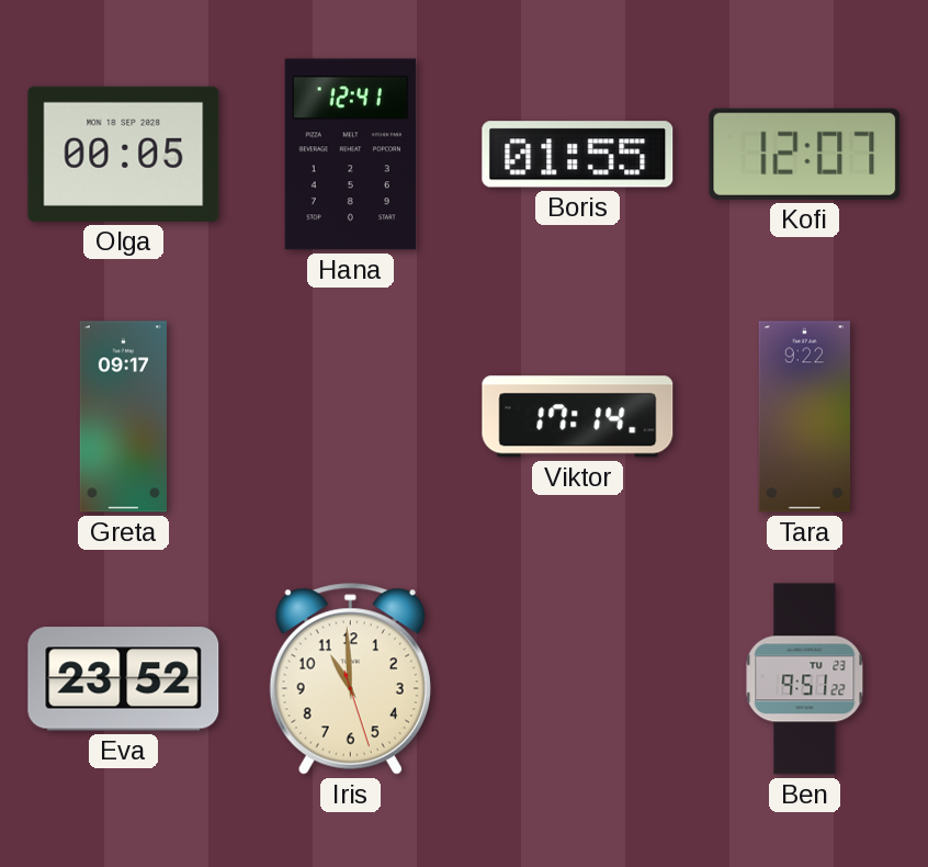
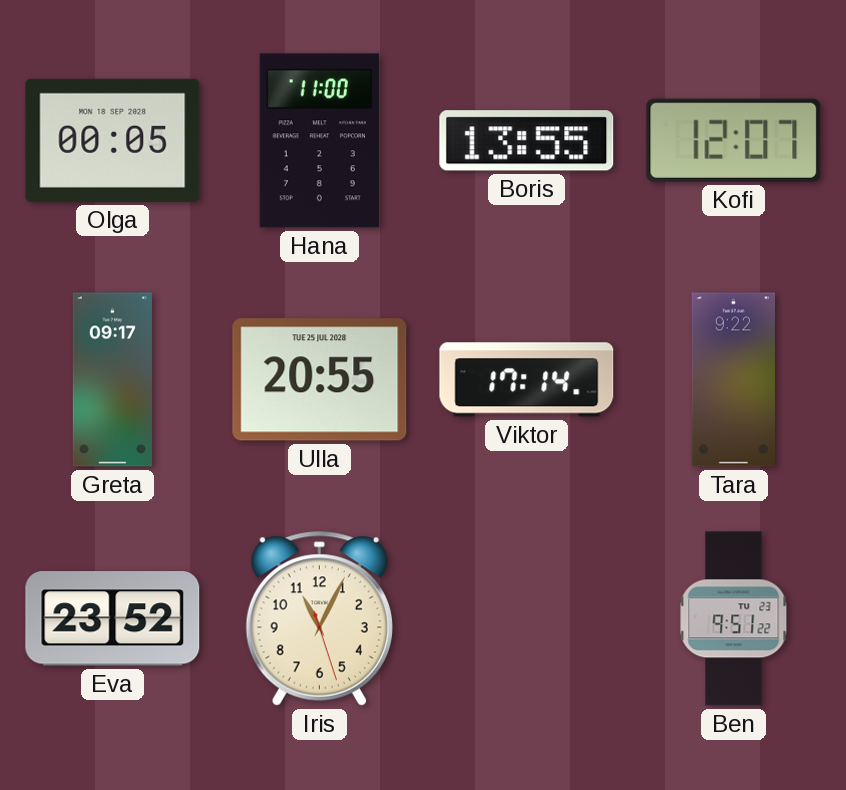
Hana: 12:41 -> 11:00 (319, 141)
Boris: 01:55 -> 13:55 (527, 141)
Ulla: none -> 20:55 (320, 380)
Iris: 10:59 -> 11:04 (319, 619)
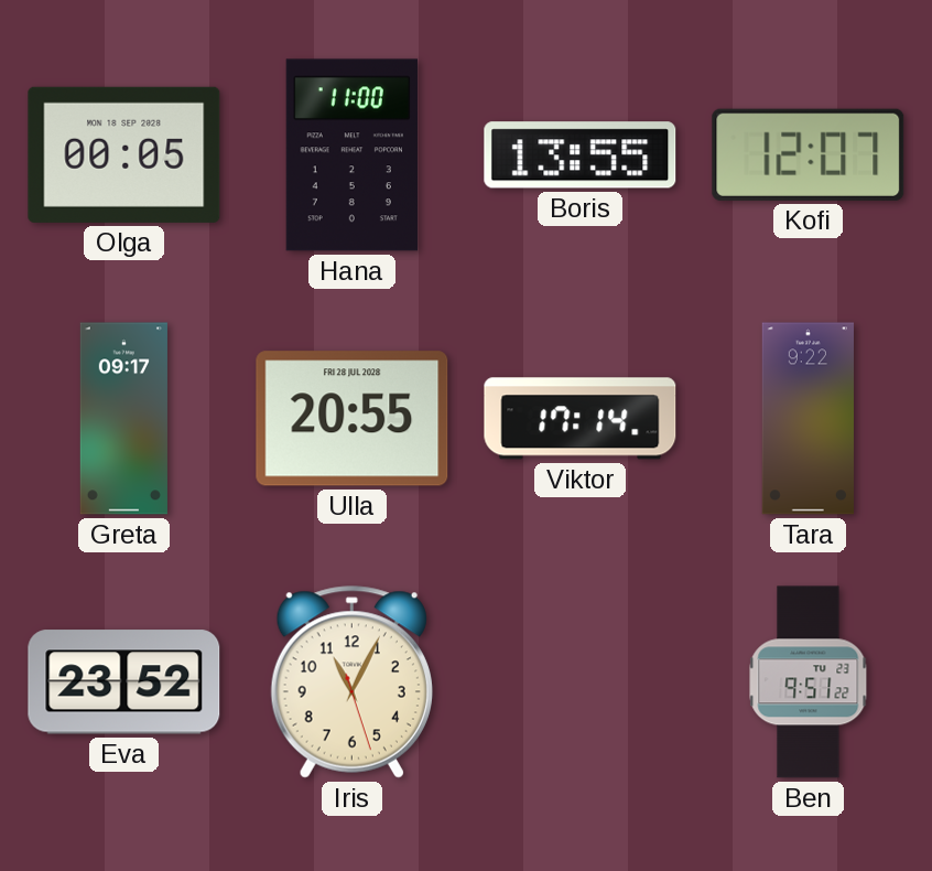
Ulla date: TUE 25 JUL 2028 -> FRI 28 JUL 2028 (353, 419)
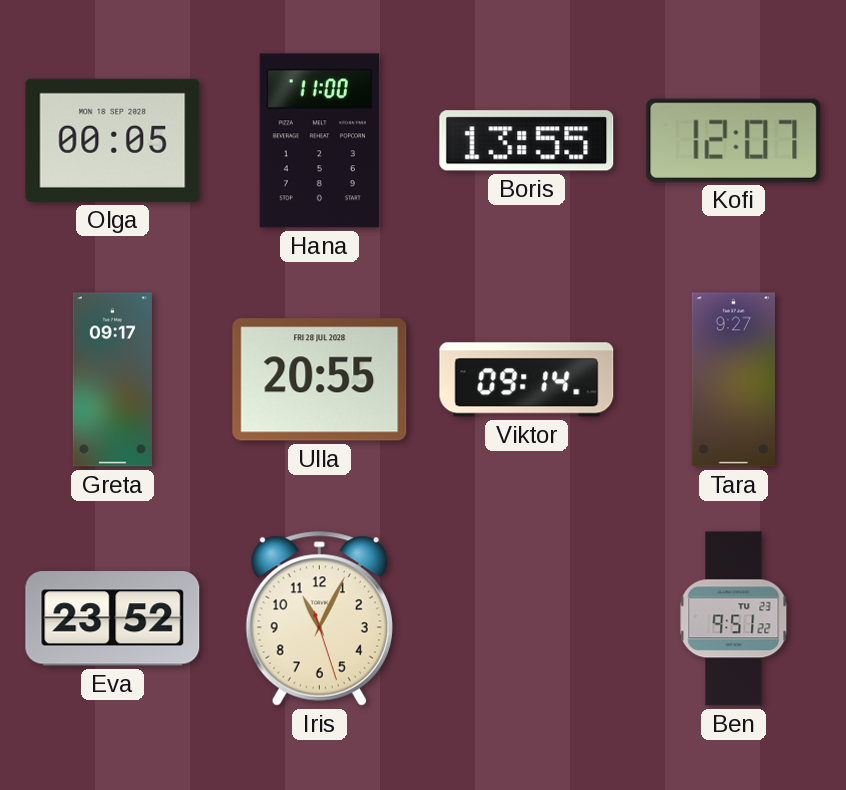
Viktor: 17:14 -> 09:14 (527, 380)
Tara: 9:22 -> 9:27 (733, 380)
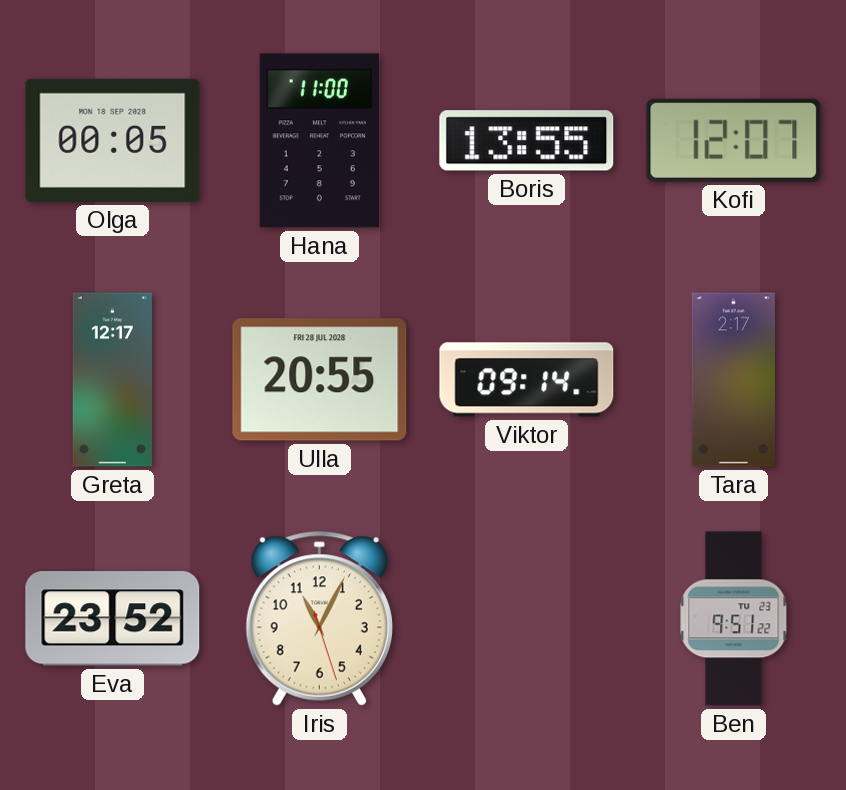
Greta: 09:17 -> 12:17 (112, 380)
Tara: 9:27 -> 2:17 (733, 380)
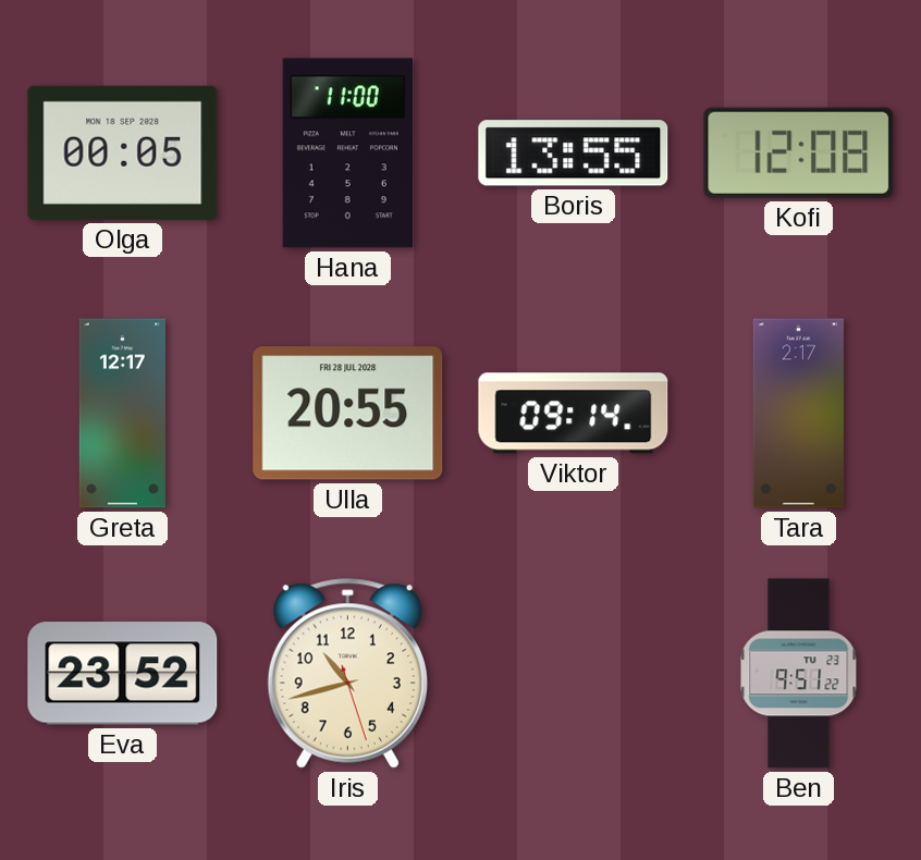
Kofi: 12:07 -> 12:08 (799, 152)
Iris: 11:04 -> 10:42 (347, 674)
